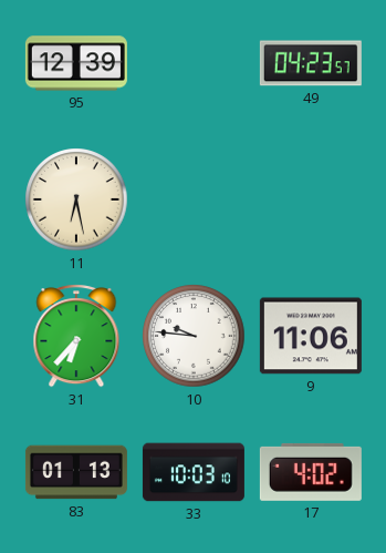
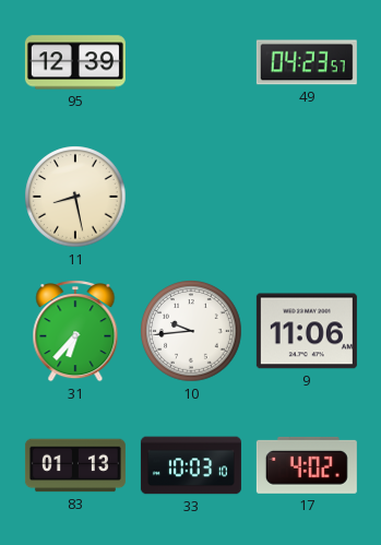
11: 6:28 -> 8:28 (75, 197)
10: 9:46 -> 9:44 (191, 331)
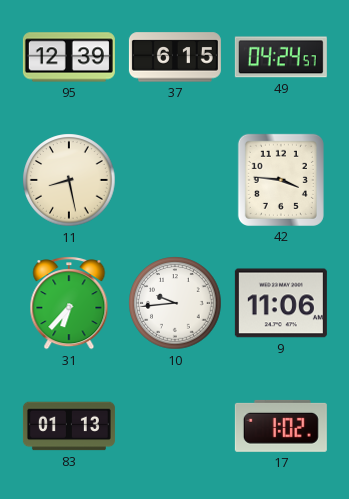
37: none -> 6:15 (175, 57)
49: 04:23 -> 04:24 (281, 57)
42: none -> 3:46 (281, 180)
33: 10:03 -> none (191, 465)
17: 4:02 -> 1:02 (281, 426)
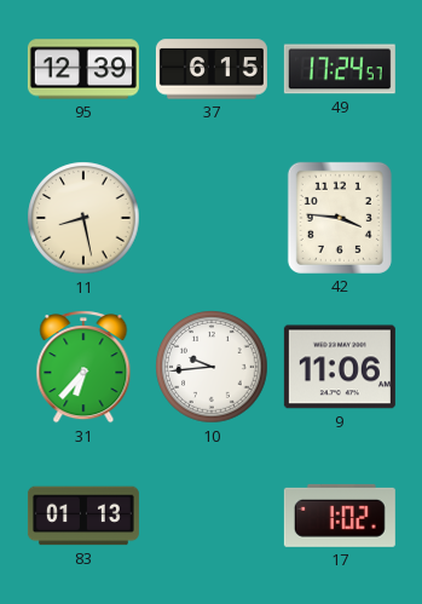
49: 04:24 -> 17:24 (340, 69)
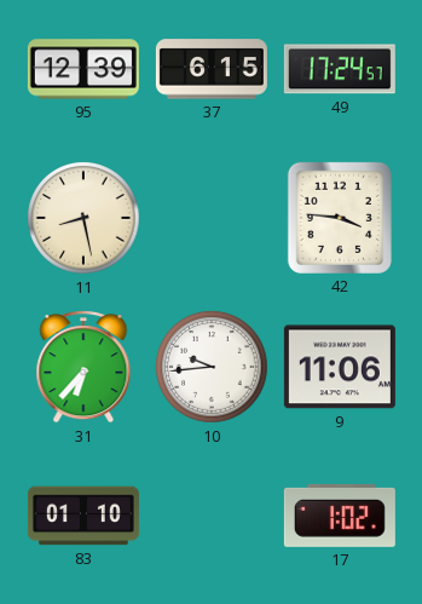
83: 01:13 -> 01:10 (83, 516)
